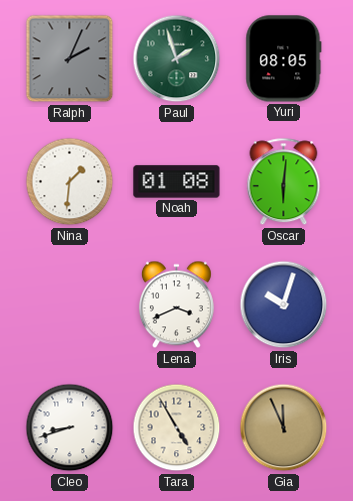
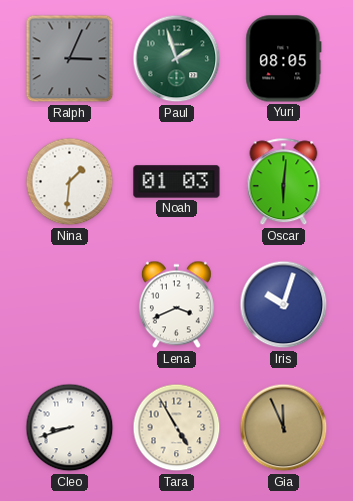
Ralph: 2:04 -> 3:04 (70, 59)
Noah: 01:08 -> 01:03 (177, 182)
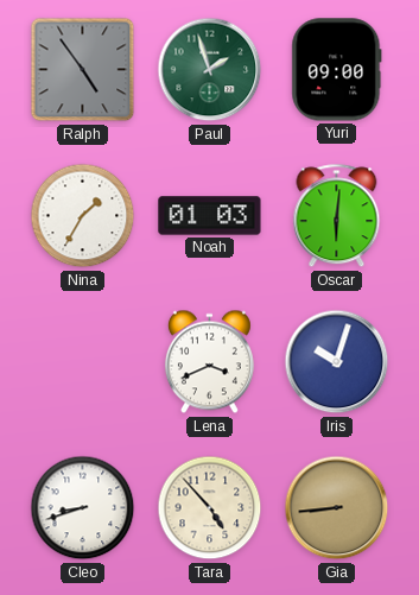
Ralph: 3:04 -> 4:54 (83, 70)
Yuri: 08:05 -> 09:00 (337, 70)
Nina: 1:31 -> 1:35 (83, 216)
Tara: 4:55 -> 4:53 (210, 508)
Gia: 11:56 -> 8:44 (337, 508)
